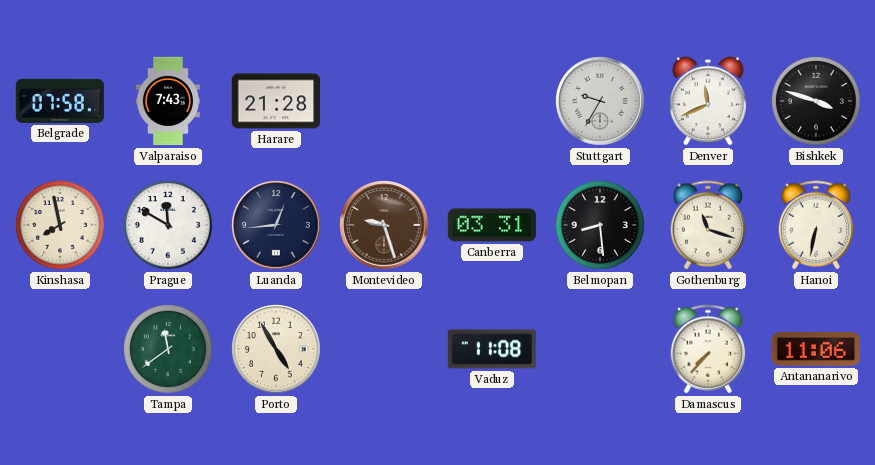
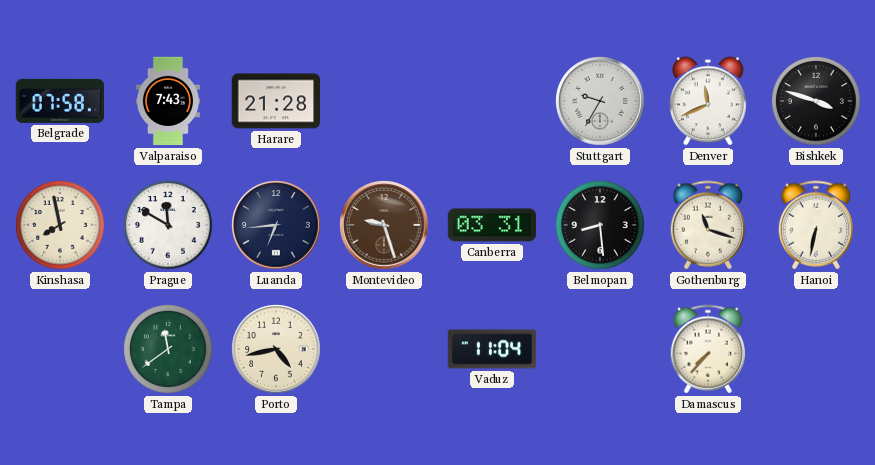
Luanda: 12:44 -> 6:44 (276, 225)
Porto: 4:55 -> 4:43 (276, 349)
Vaduz: 11:08 -> 11:04 (492, 349)
Antananarivo: 11:06 -> none (815, 349)
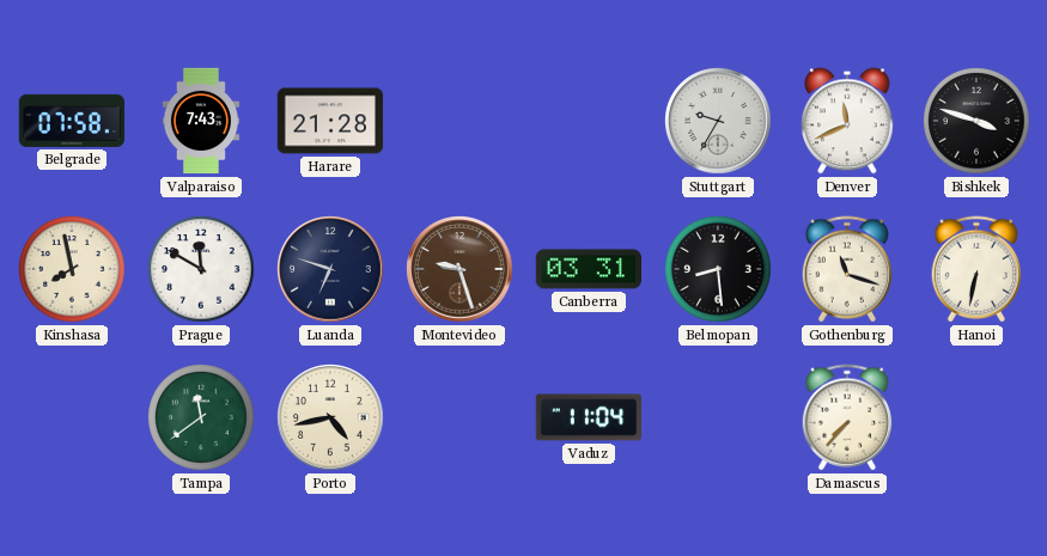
Luanda: 6:44 -> 6:48 (330, 269)
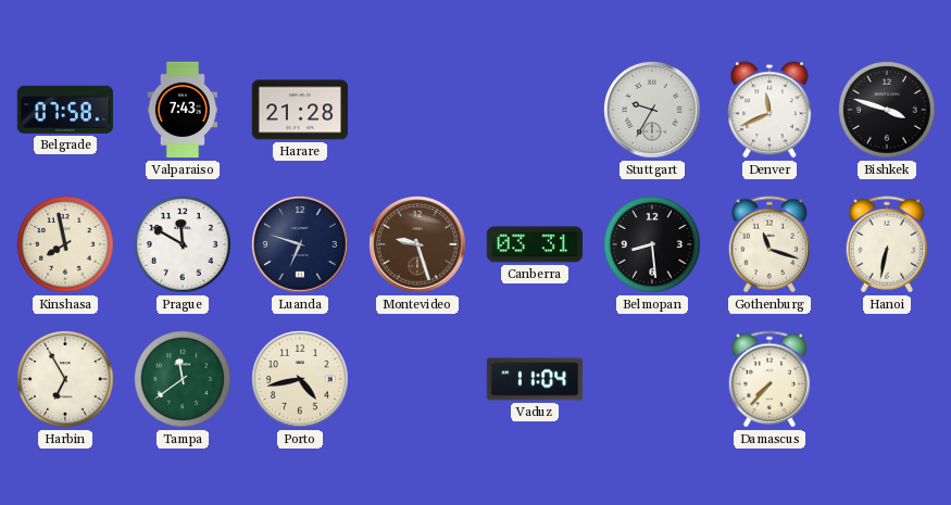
Harbin: none -> 6:55 (65, 379)
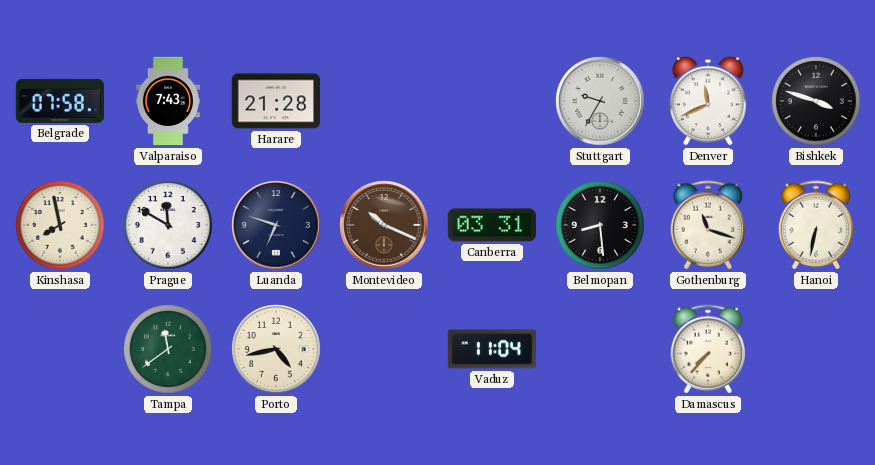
Montevideo: 9:27 -> 10:19 (384, 225)
Harbin: 6:55 -> none (65, 379)
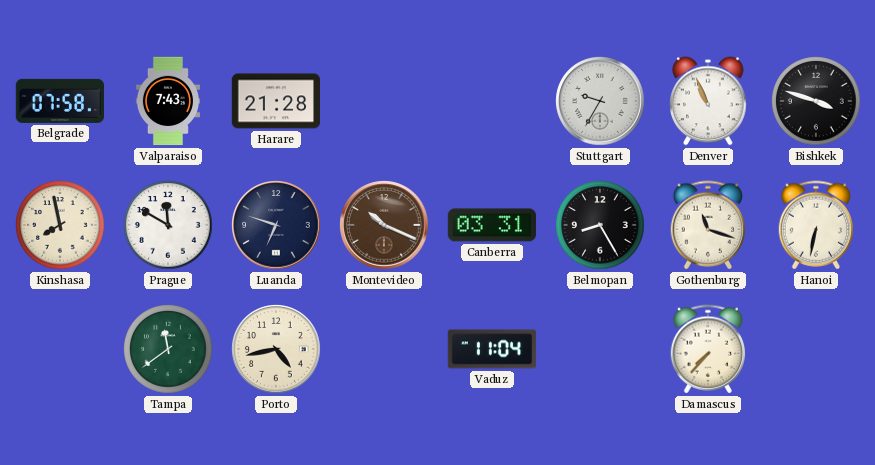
Denver: 11:41 -> 10:56 (708, 101)
Belmopan: 8:29 -> 8:25 (600, 225)
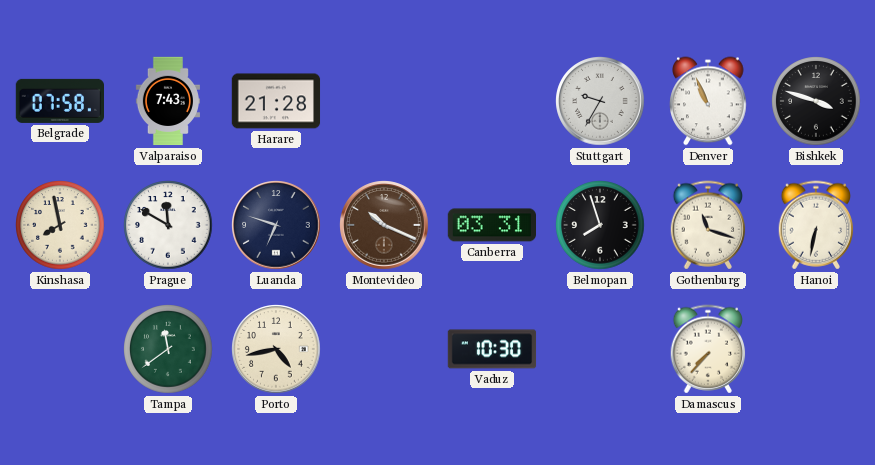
Belmopan: 8:25 -> 7:57 (600, 225)
Vaduz: 11:04 -> 10:30 (492, 349)
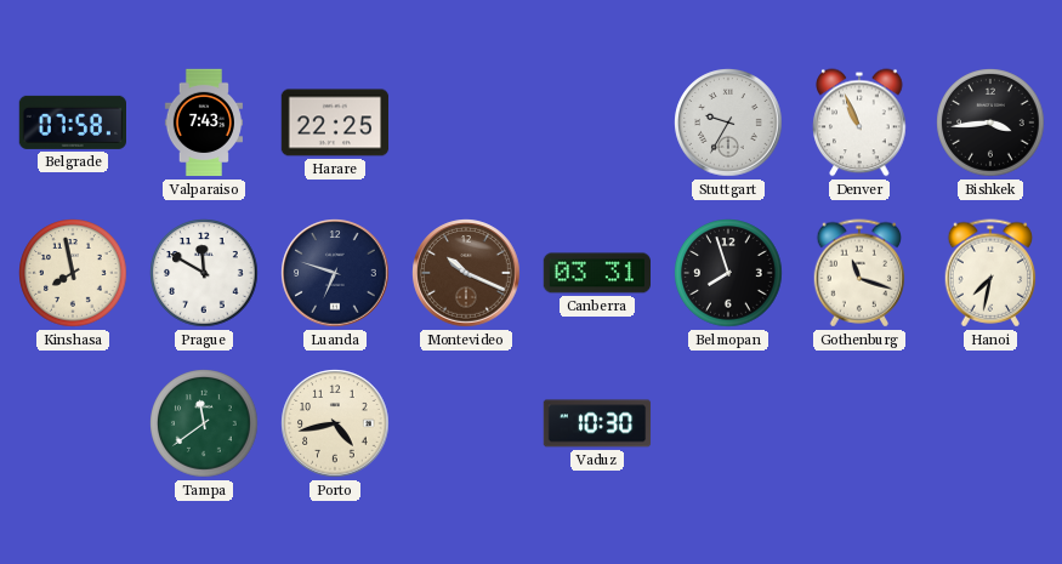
Harare: 21:28 -> 22:25 (335, 123)
Bishkek: 3:48 -> 3:44 (990, 123)
Hanoi: 6:32 -> 7:32 (990, 273)
Damascus: 7:37 -> none (708, 349)
